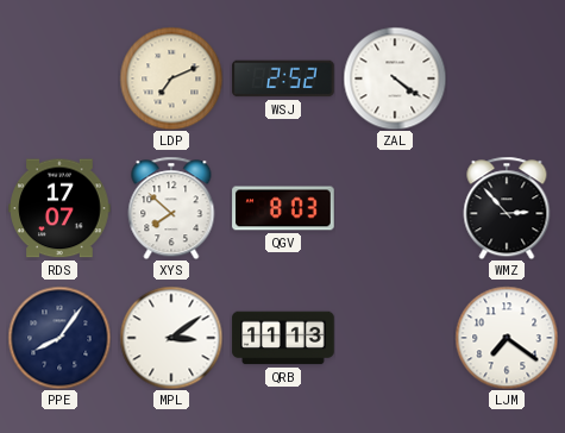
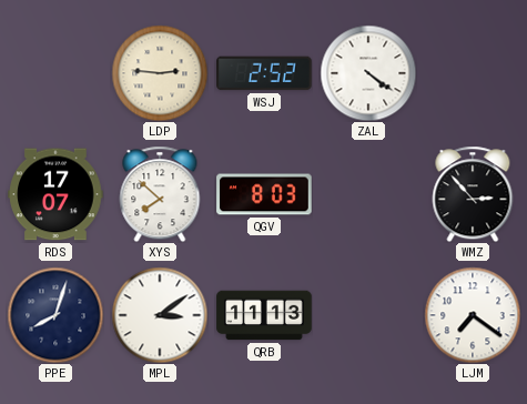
LDP: 7:11 -> 2:46 (160, 73)
PPE: 8:06 -> 8:03 (55, 315)
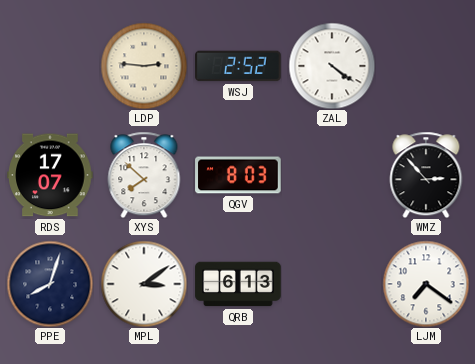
QRB: 11:13 -> 6:13 (238, 284)
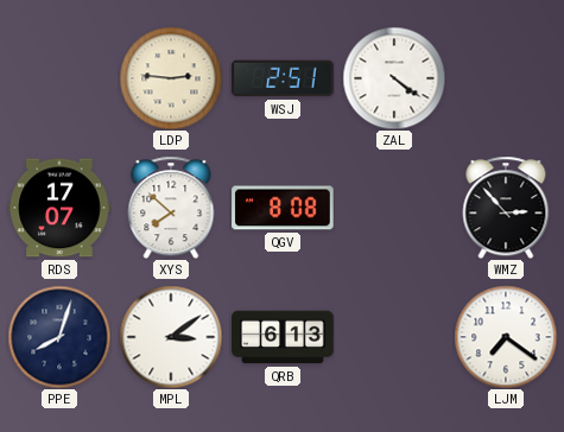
WSJ: 2:52 -> 2:51 (283, 78)
QGV: 8:03 -> 8:08 (283, 208)
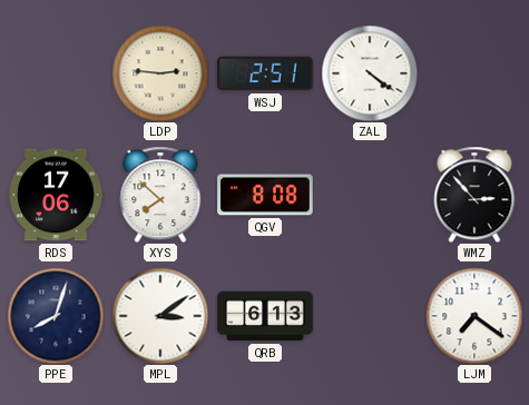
RDS: 17:07 -> 17:06 (56, 195)
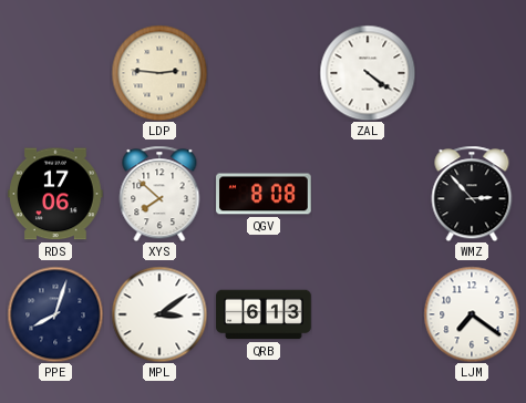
WSJ: 2:51 -> none (265, 73)
